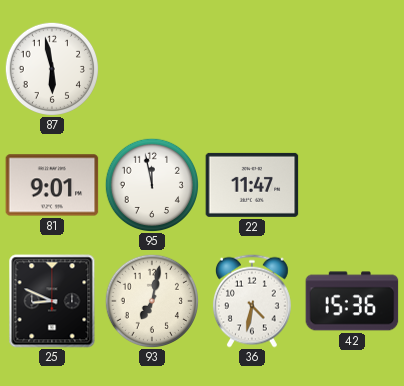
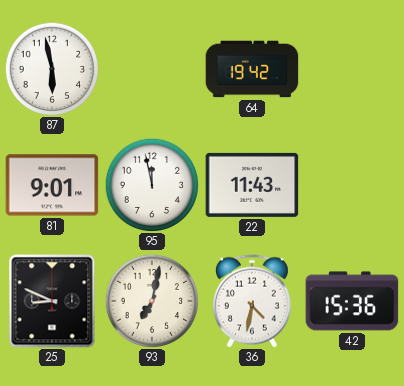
64: none -> 19:42 (252, 69)
22: 11:47 -> 11:43 (252, 185)
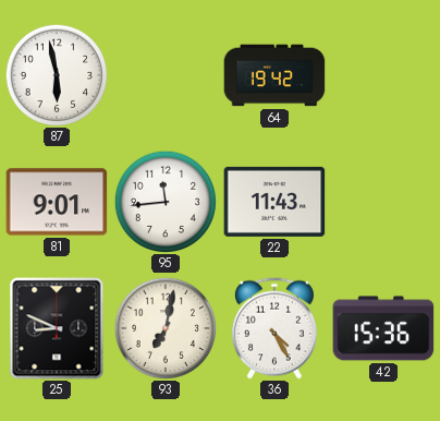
95: 11:58 -> 11:44 (164, 201)
36: 4:32 -> 4:25 (274, 328)
